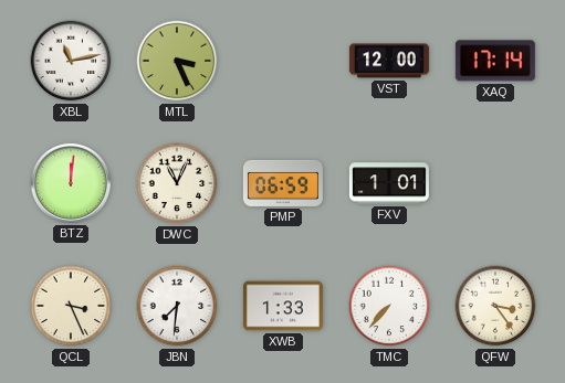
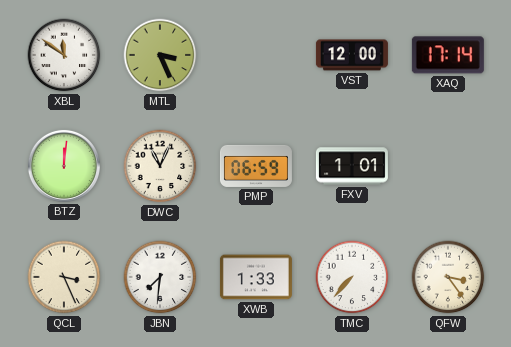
XBL: 11:13 -> 11:51 (64, 55)
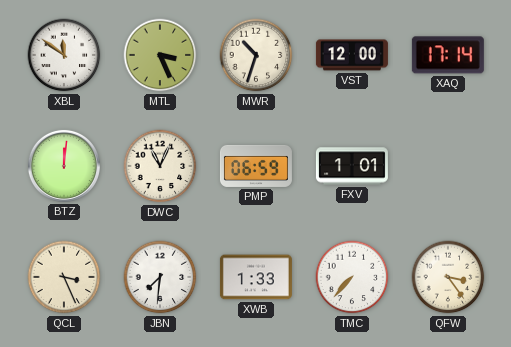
MWR: none -> 10:33 (256, 55)
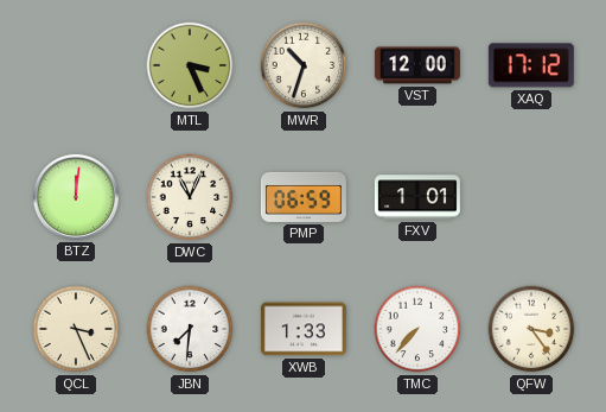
XBL: 11:51 -> none (64, 55)
XAQ: 17:14 -> 17:12 (531, 65)
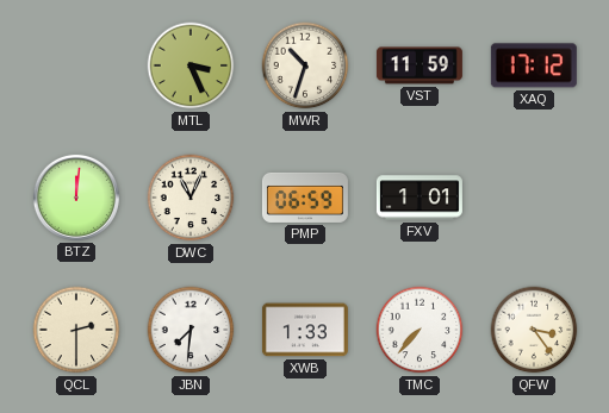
VST: 12:00 -> 11:59 (420, 65)
QCL: 3:26 -> 2:30 (76, 330)
